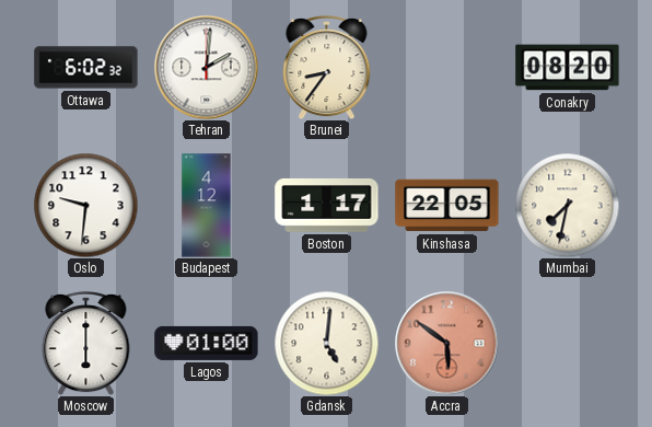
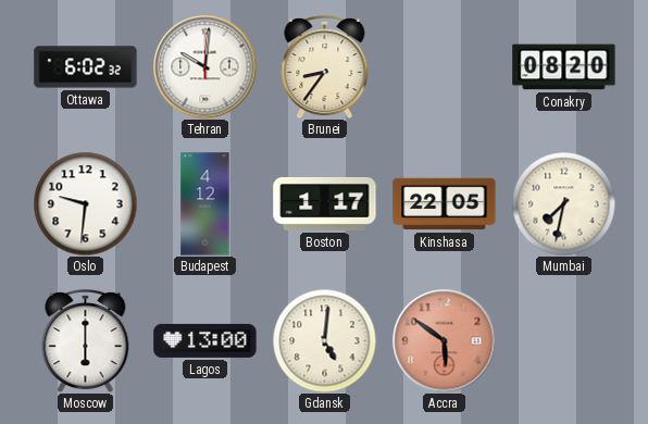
Tehran: 2:01 -> 10:01 (204, 66)
Lagos: 01:00 -> 13:00 (205, 340)
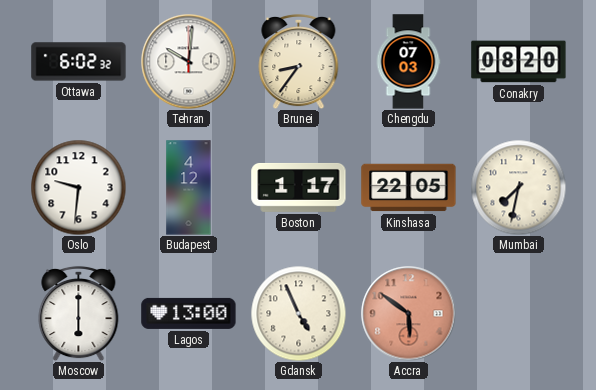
Chengdu: none -> 07:03 (408, 62)
Gdansk: 5:01 -> 4:56 (298, 313)
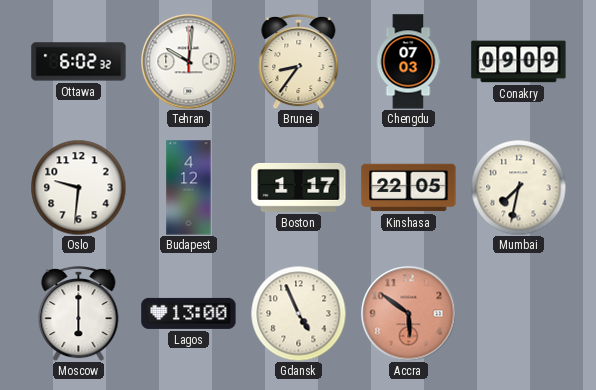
Conakry: 08:20 -> 09:09 (519, 62)
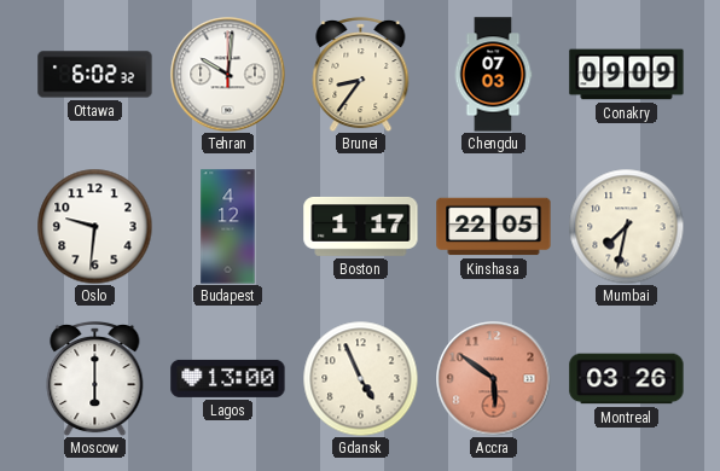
Montreal: none -> 03:26 (627, 379)
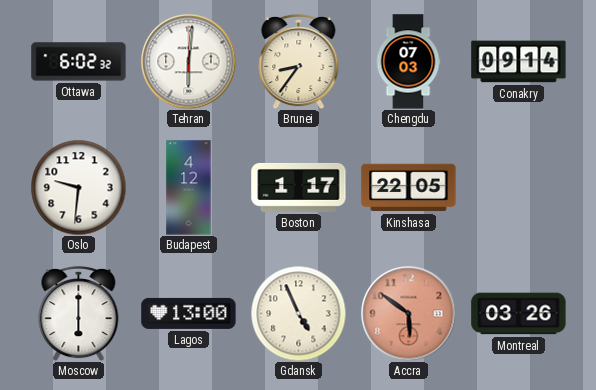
Tehran: 10:01 -> 6:01 (188, 61)
Conakry: 09:09 -> 09:14 (519, 62)
Mumbai: 7:32 -> none (626, 226)
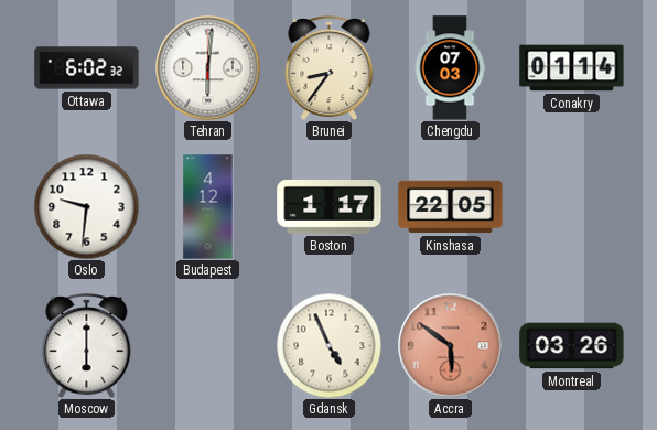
Conakry: 09:14 -> 01:14 (572, 68)
Lagos: 13:00 -> none (189, 313)
